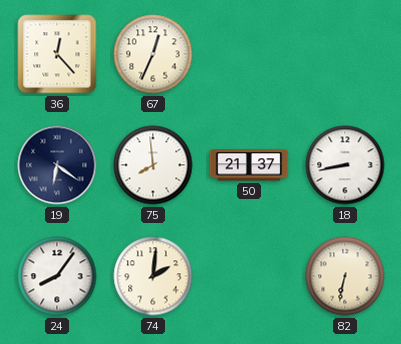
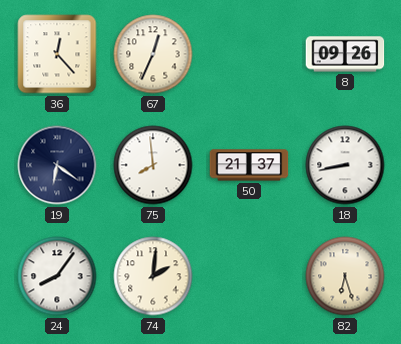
8: none -> 09:26 (345, 54)
82: 6:32 -> 6:27 (345, 276)
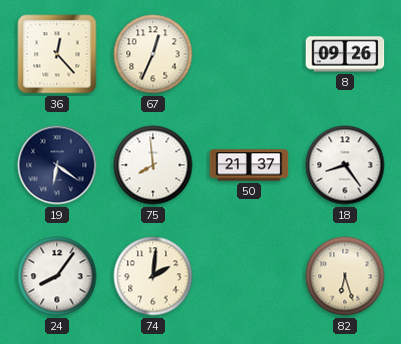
18: 8:43 -> 8:24 (345, 165)
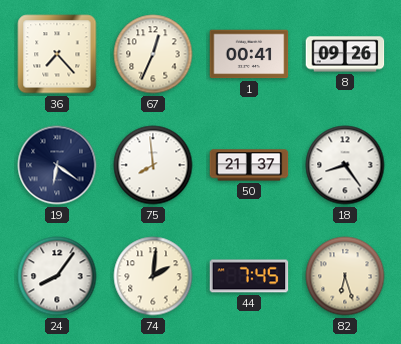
36: 12:23 -> 7:23 (57, 54)
1: none -> 00:41 (249, 54)
44: none -> 7:45 (249, 276)
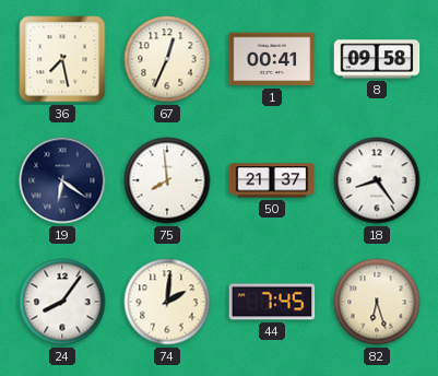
36: 7:23 -> 7:28 (62, 59)
8: 09:26 -> 09:58 (377, 59)
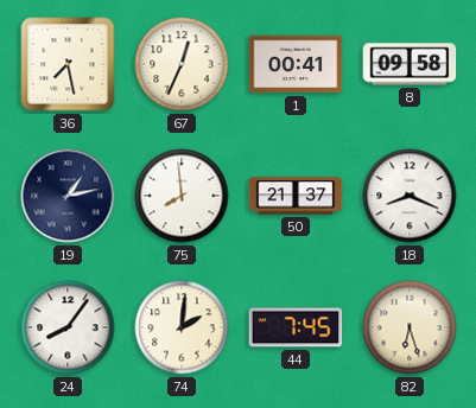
19: 6:21 -> 1:13 (68, 196)
18: 8:24 -> 8:19 (410, 196)
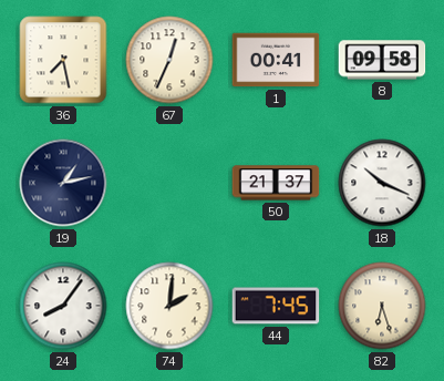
75: 7:59 -> none (182, 196)
18: 8:19 -> 10:19 (382, 183)
